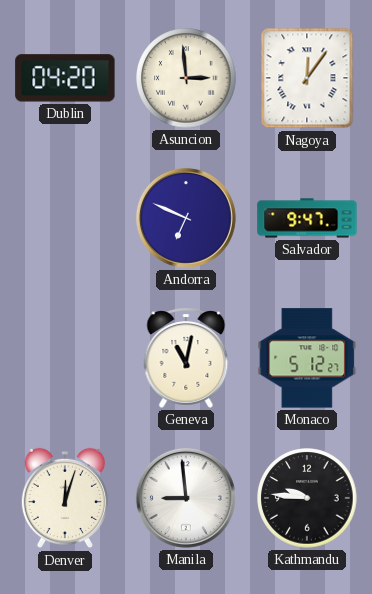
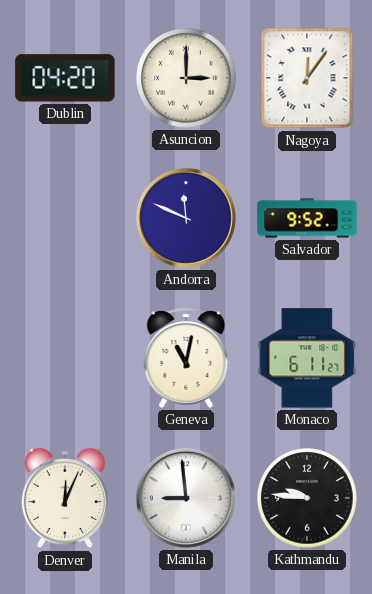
Asuncion: 2:59 -> 3:00 (186, 78)
Andorra: 6:49 -> 11:49 (186, 218)
Salvador: 9:47 -> 9:52 (307, 218)
Monaco: 5:12 -> 6:11 (307, 358)
Denver: 12:03 -> 12:04 (65, 498)
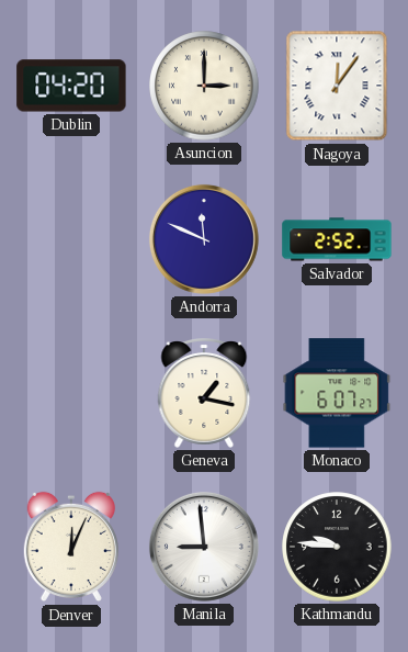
Salvador: 9:52 -> 2:52 (337, 239)
Geneva: 11:02 -> 1:17 (204, 394)
Monaco: 6:11 -> 6:07 (337, 393)
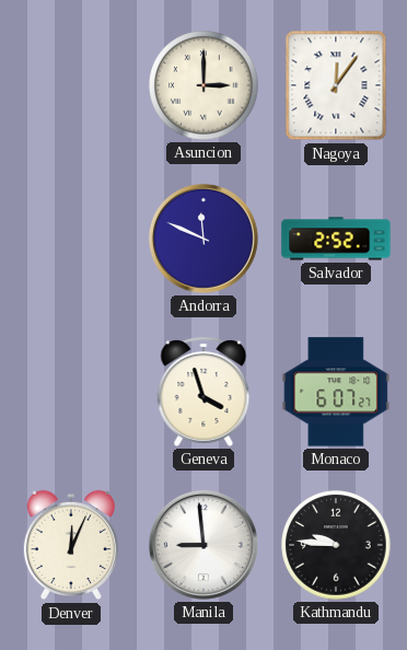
Dublin: 04:20 -> none (71, 86)
Geneva: 1:17 -> 3:57 (203, 393)
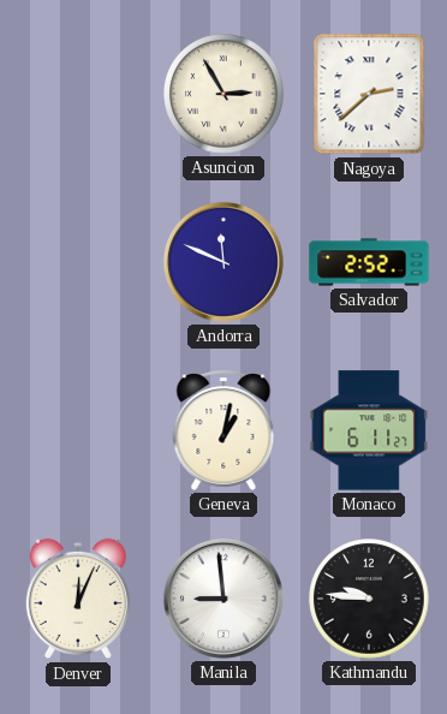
Asuncion: 3:00 -> 2:55 (223, 94)
Nagoya: 12:06 -> 2:38 (369, 94)
Geneva: 3:57 -> 1:02 (223, 432)
Monaco: 6:07 -> 6:11 (369, 430)
